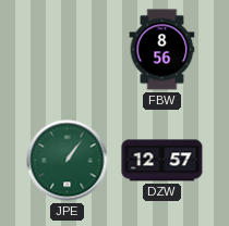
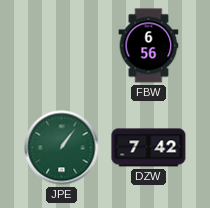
FBW: 8:56 -> 6:56 (149, 46)
DZW: 12:57 -> 7:42 (149, 148)
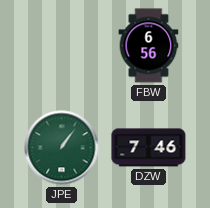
DZW: 7:42 -> 7:46 (149, 148)
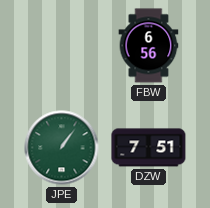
DZW: 7:46 -> 7:51 (149, 148)
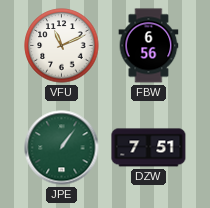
VFU: none -> 11:11 (62, 46)
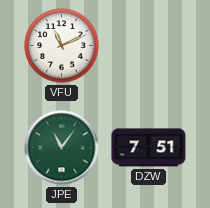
FBW: 6:56 -> none (149, 46)
JPE: 1:06 -> 11:06 (62, 148)
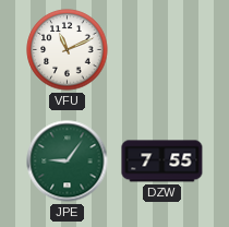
JPE: 11:06 -> 9:06 (68, 162)
DZW: 7:51 -> 7:55 (162, 162)
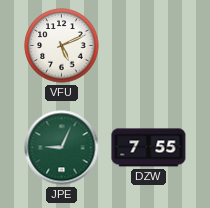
VFU: 11:11 -> 5:11 (62, 46)
JPE: 9:06 -> 9:04 (62, 148)
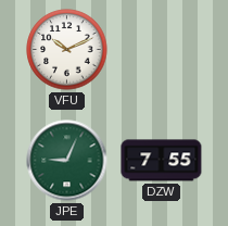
VFU: 5:11 -> 10:11 (67, 50)
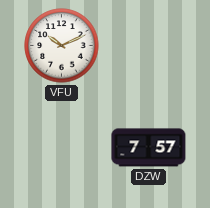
JPE: 9:04 -> none (67, 161)
DZW: 7:55 -> 7:57 (149, 148)
